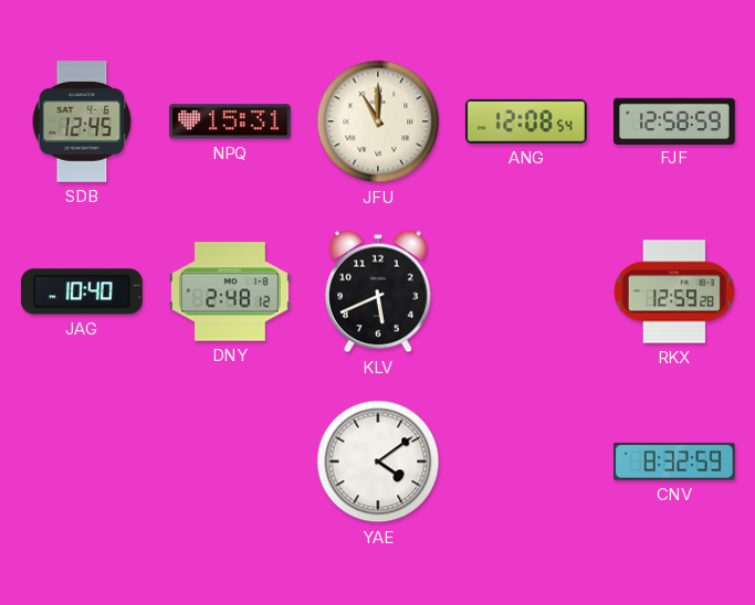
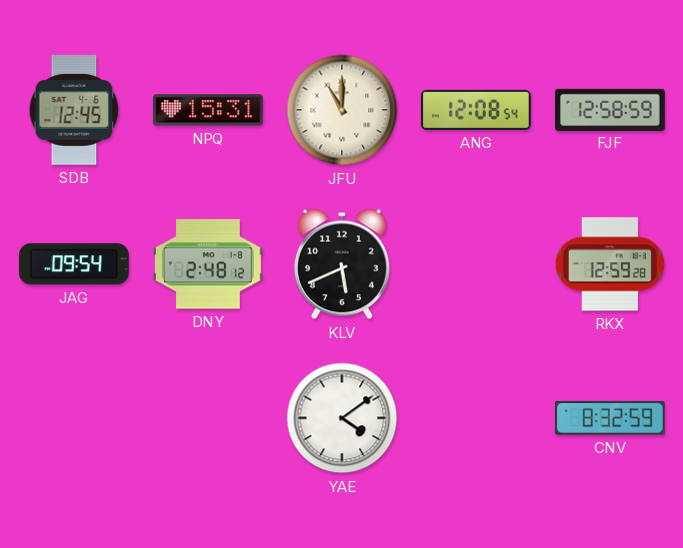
JAG: 10:40 -> 09:54 (74, 264)
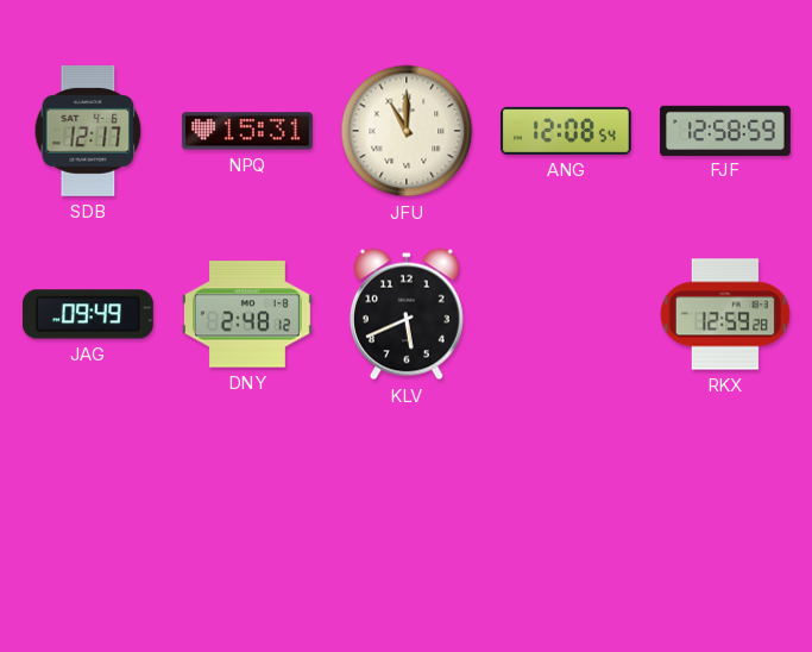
SDB: 12:45 -> 12:17 (88, 131)
JAG: 09:54 -> 09:49 (88, 314)
YAE: 4:09 -> none (342, 418)
CNV: 8:32 -> none (610, 418)
